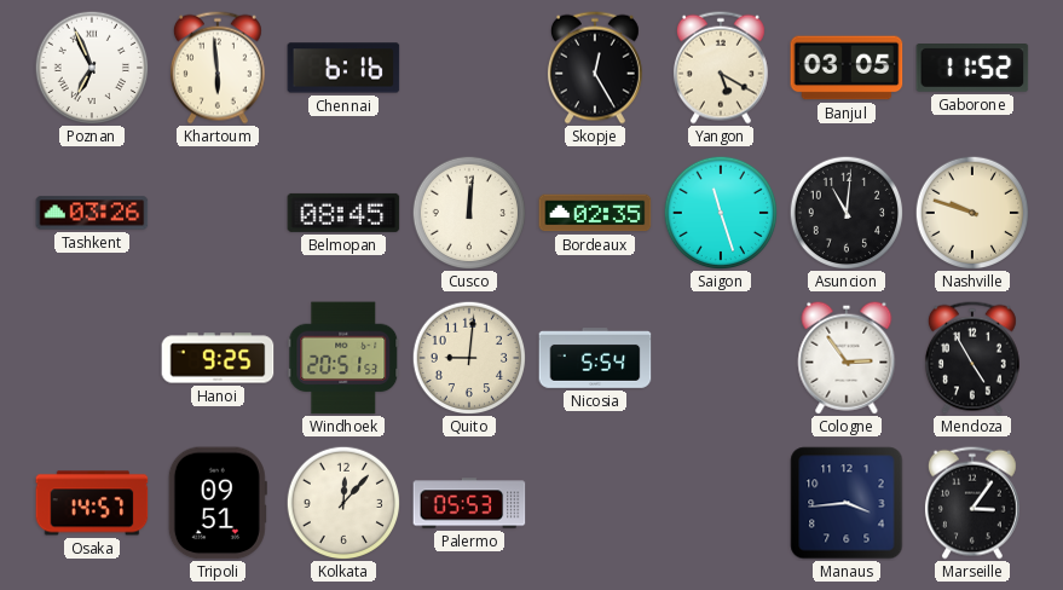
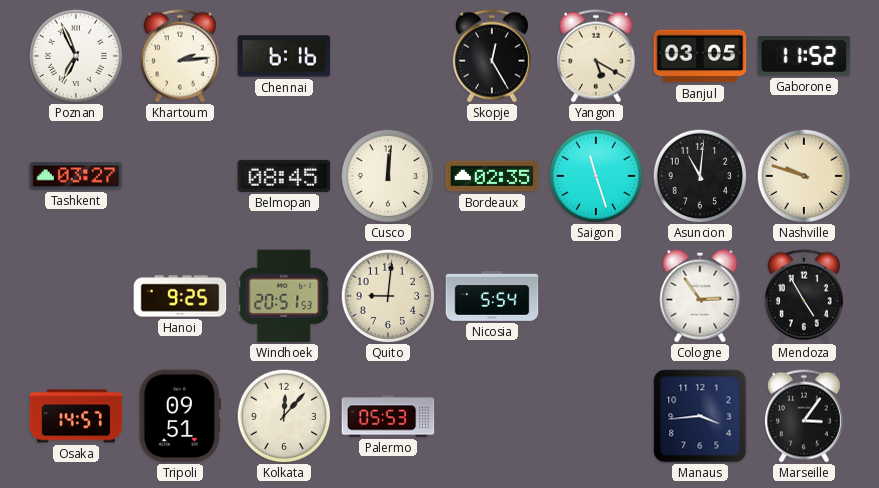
Khartoum: 5:59 -> 2:14 (180, 56)
Tashkent: 03:26 -> 03:27 (76, 176)
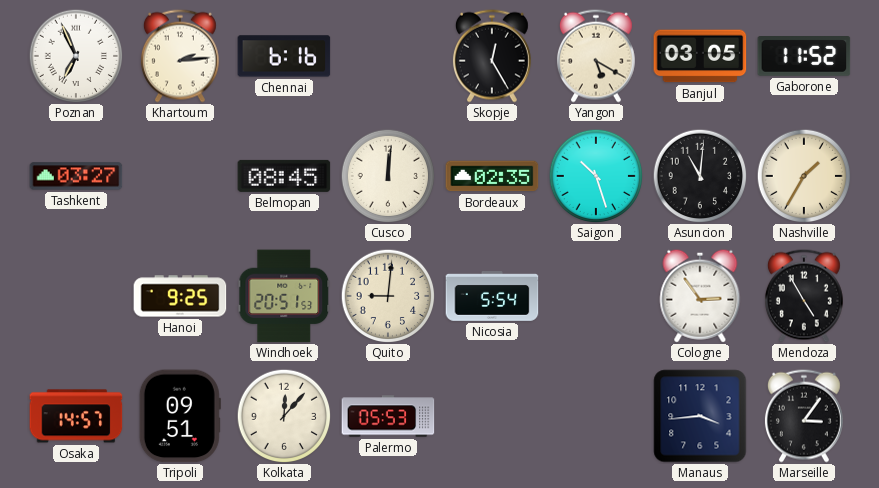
Saigon: 11:27 -> 10:27 (596, 176)
Nashville: 9:48 -> 1:35 (804, 176)
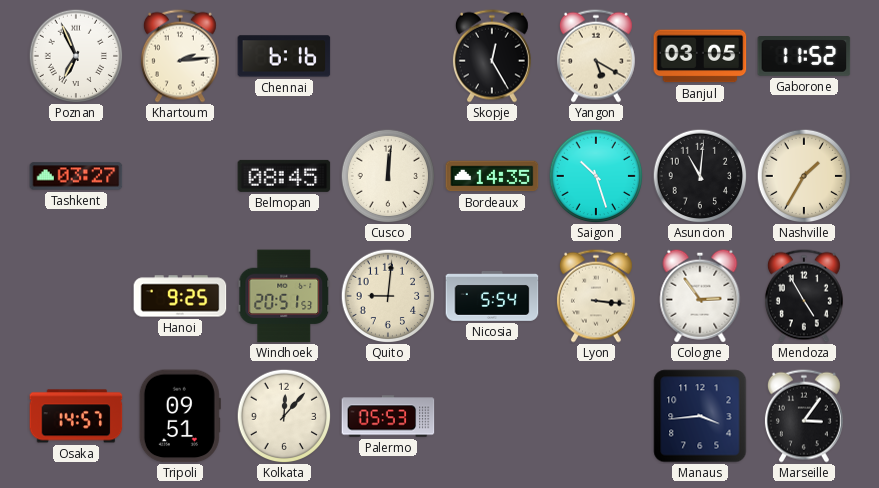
Bordeaux: 02:35 -> 14:35 (492, 176)
Lyon: none -> 3:16 (596, 296)
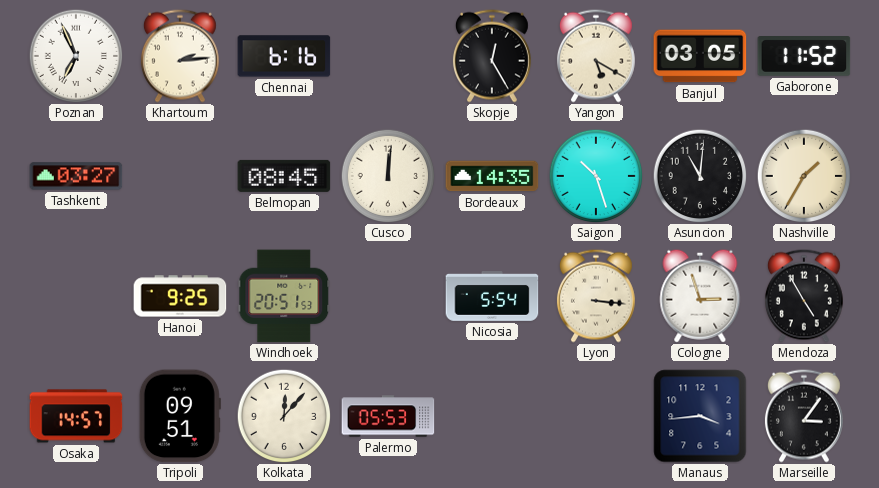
Quito: 9:01 -> none (388, 296)
Cologne: 2:54 -> 2:57 (700, 296)
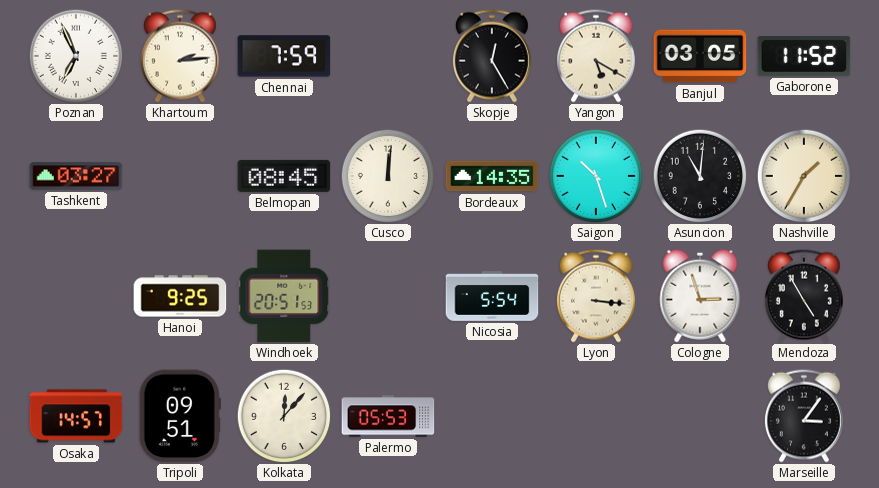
Chennai: 6:16 -> 7:59 (284, 56)
Manaus: 3:44 -> none (700, 416)
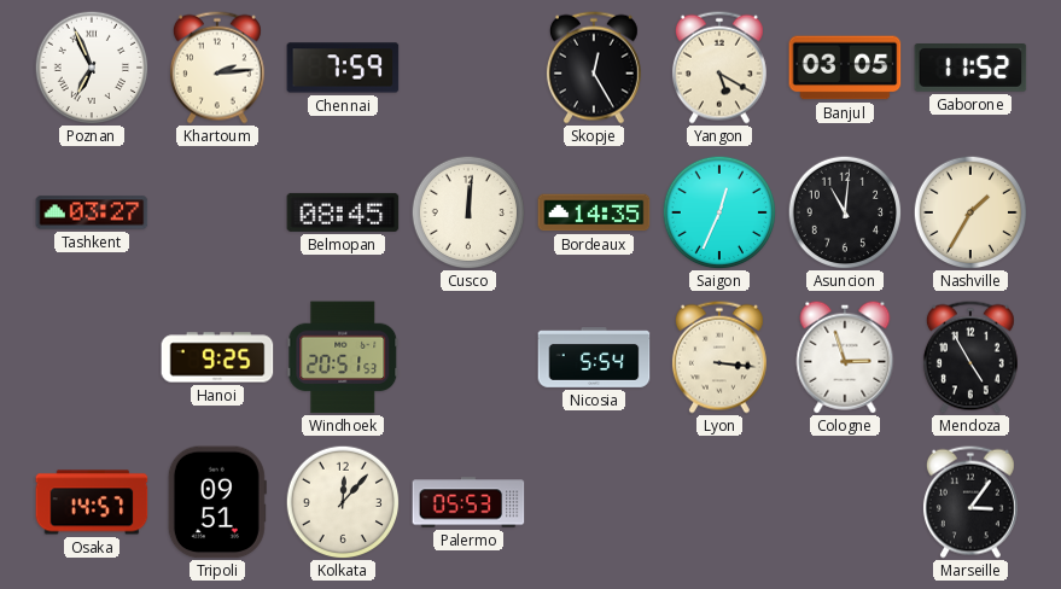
Saigon: 10:27 -> 12:34 (719, 212)
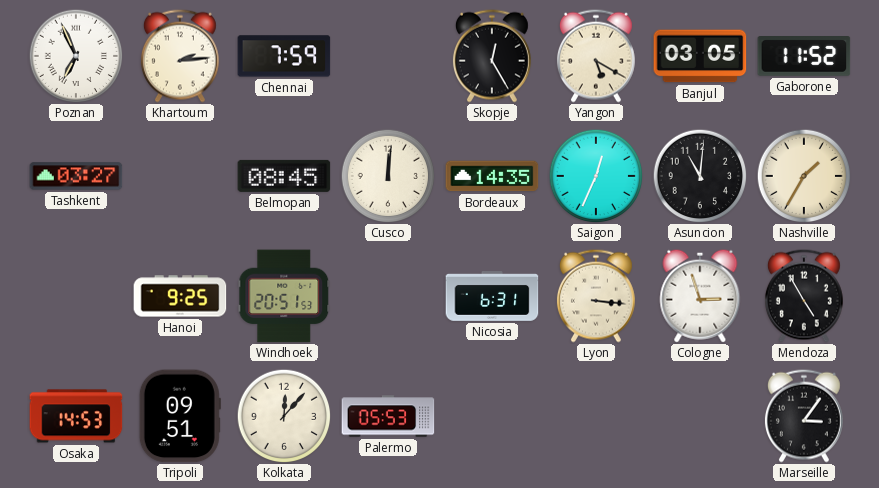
Nicosia: 5:54 -> 6:31 (492, 296)
Osaka: 14:57 -> 14:53 (76, 416)
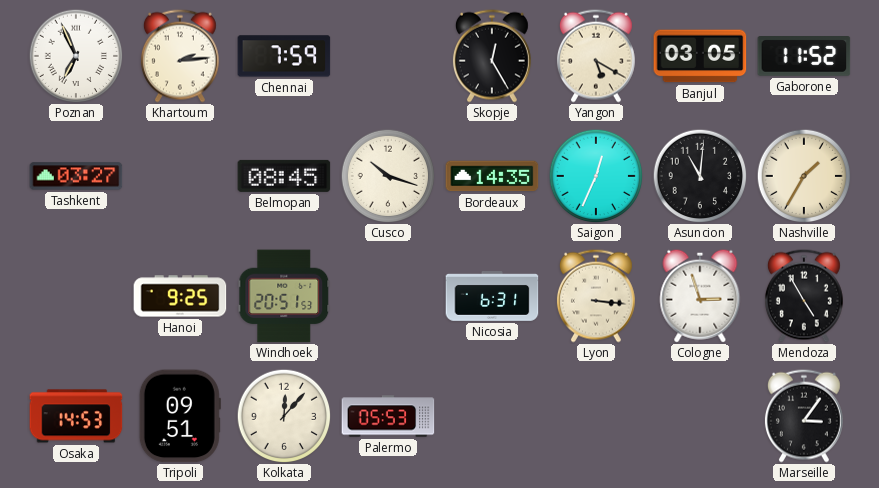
Cusco: 12:01 -> 10:18 (388, 176)
